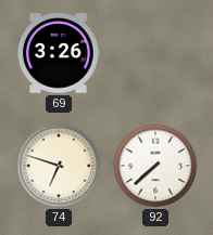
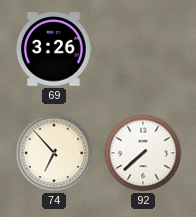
74: 6:48 -> 6:53 (54, 153)
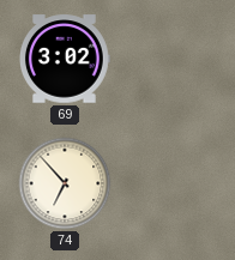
69: 3:26 -> 3:02 (65, 59)
92: 7:38 -> none (143, 153)
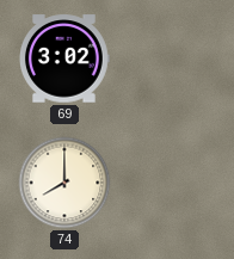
74: 6:53 -> 8:00 (64, 183)
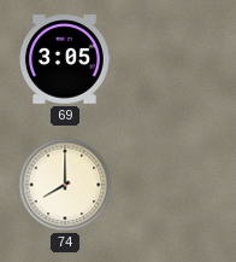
69: 3:02 -> 3:05 (65, 59)
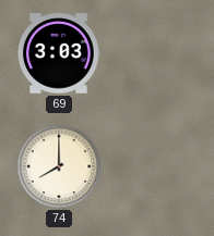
69: 3:05 -> 3:03 (59, 53)
